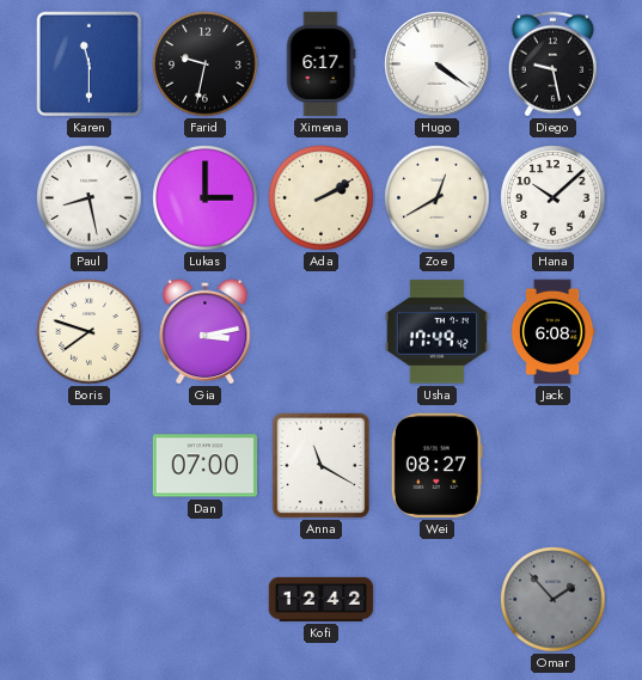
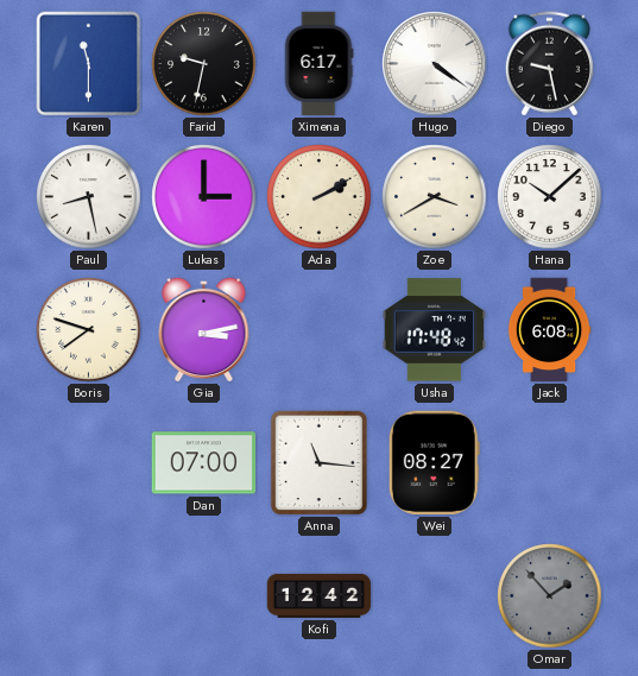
Zoe: 12:40 -> 3:40 (435, 197)
Usha: 17:49 -> 17:48 (434, 330)
Anna: 11:20 -> 11:16 (320, 463)
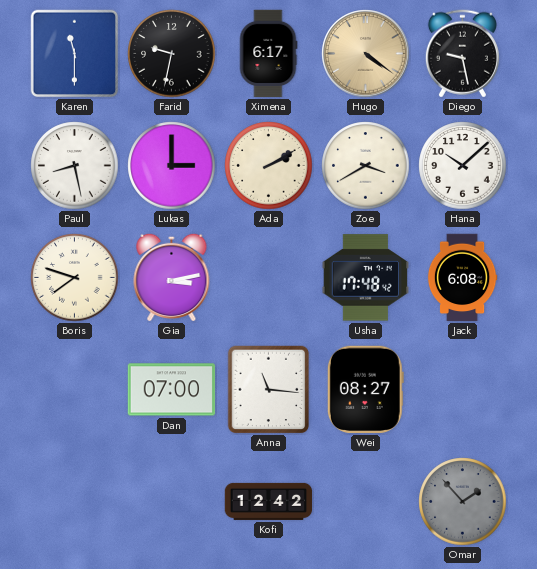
Hugo dial: white -> champagne (366, 54)
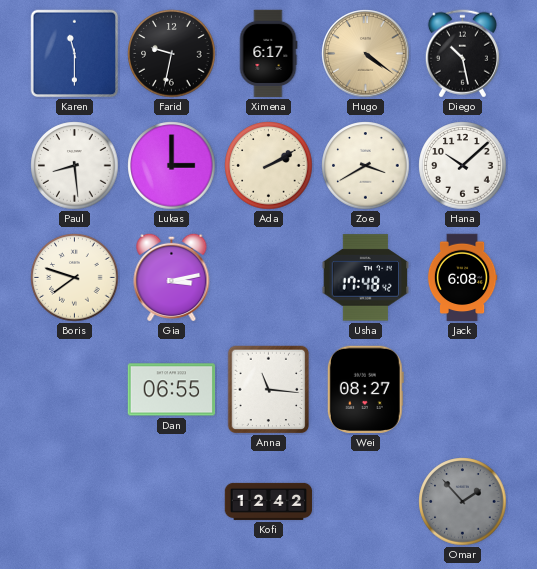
Diego: 9:28 -> 10:28 (462, 54)
Paul: 8:28 -> 8:29 (75, 166)
Dan: 07:00 -> 06:55 (172, 390)
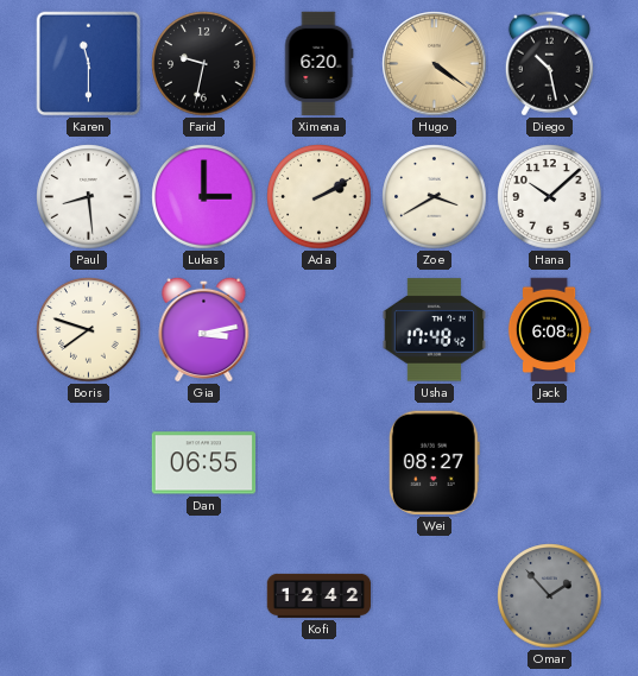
Ximena: 6:17 -> 6:20 (318, 64)
Anna: 11:16 -> none (269, 390)
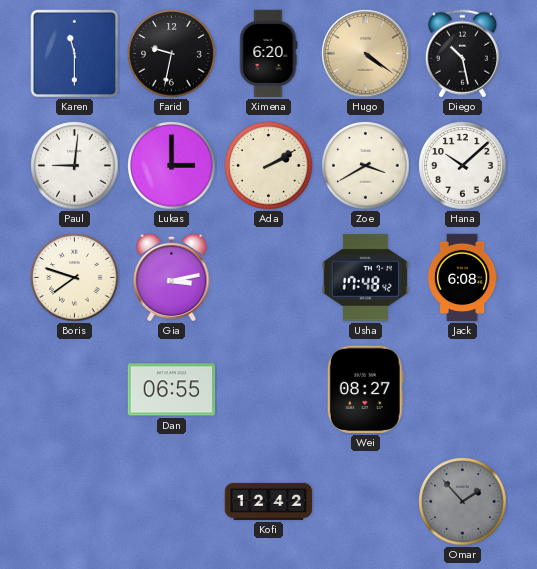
Paul: 8:29 -> 9:01 (75, 166)
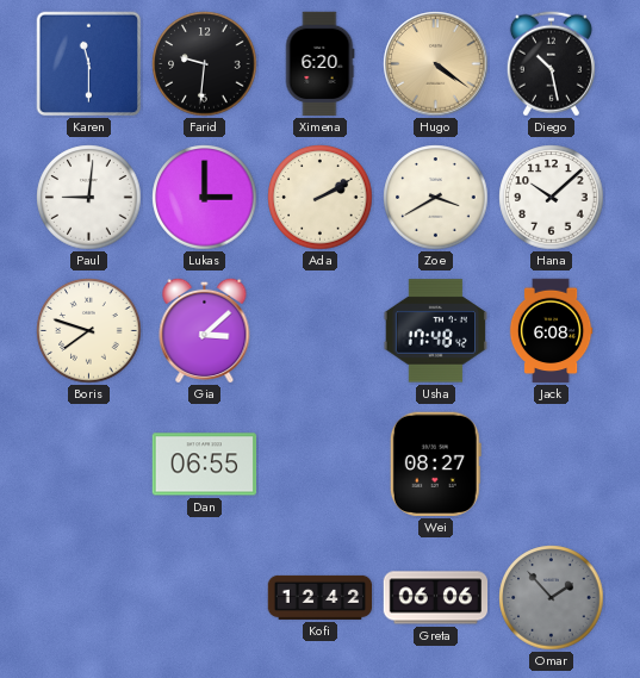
Farid: 9:32 -> 9:31 (205, 64)
Gia: 3:13 -> 3:08 (205, 330)
Greta: none -> 06:06 (436, 598)
